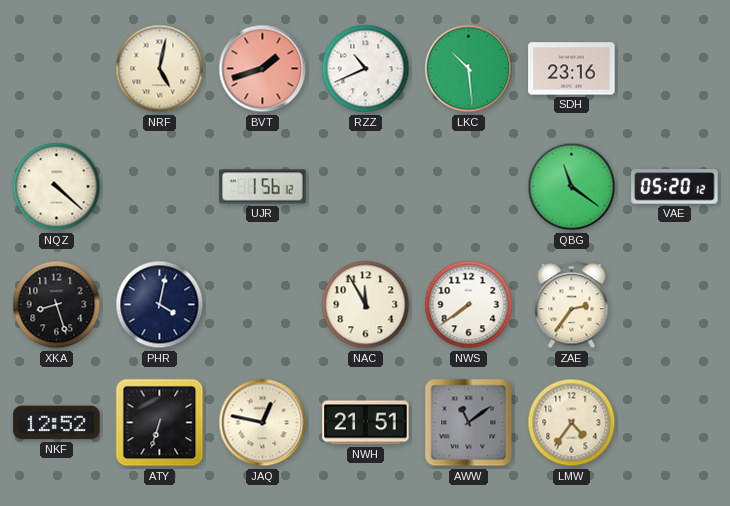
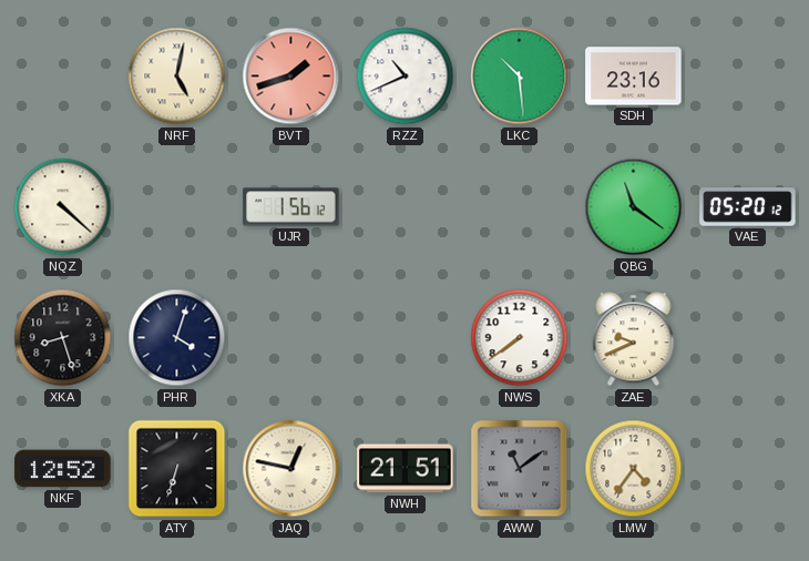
PHR: 4:02 -> 4:03 (177, 338)
NAC: 11:55 -> none (366, 305)
ZAE: 2:36 -> 9:41 (634, 338)
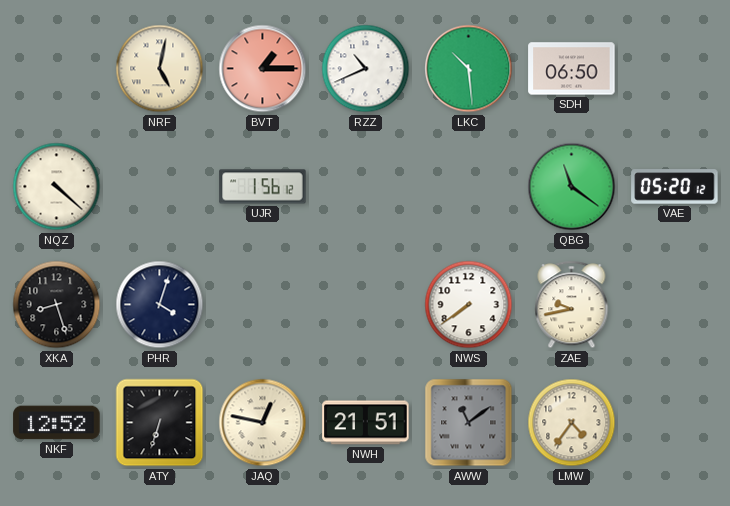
BVT: 1:42 -> 1:15 (263, 69)
SDH: 23:16 -> 06:50 (572, 69)
ZAE: 9:41 -> 9:43 (572, 305)
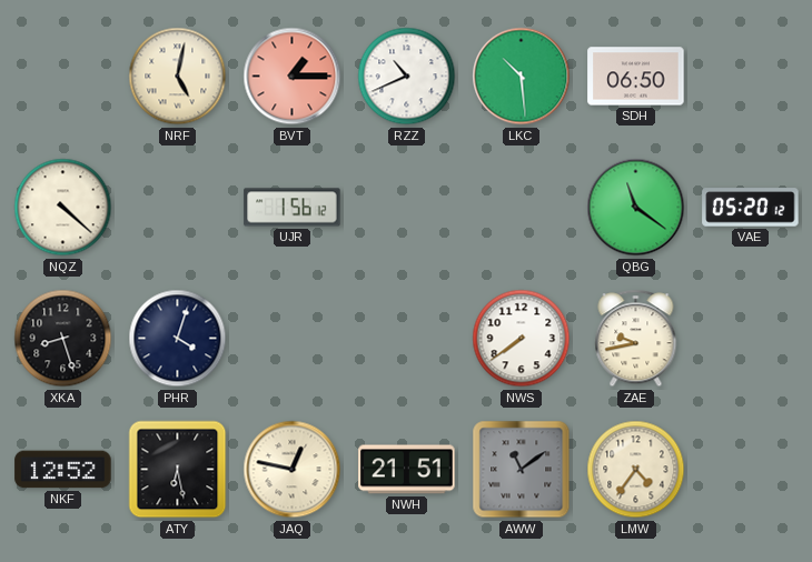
ATY: 6:33 -> 6:28 (178, 470)
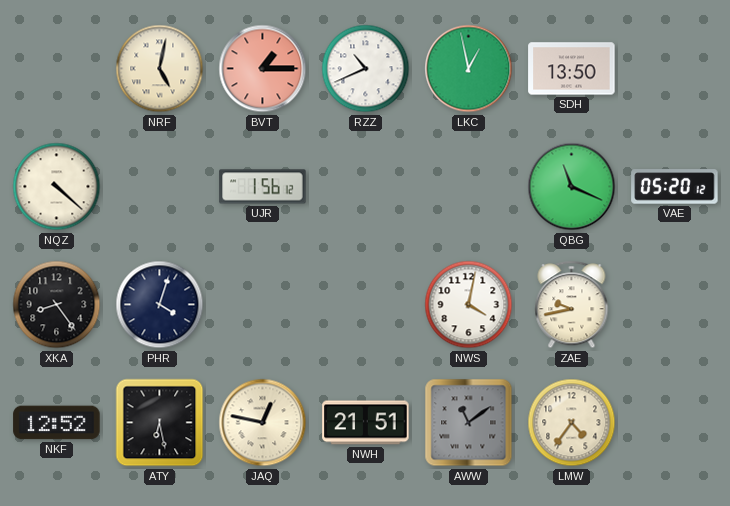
LKC: 10:29 -> 12:58 (469, 69)
SDH: 06:50 -> 13:50 (572, 69)
QBG: 11:21 -> 11:19 (572, 187)
XKA: 8:27 -> 8:24 (57, 305)
NWS: 7:39 -> 4:02 (469, 305)
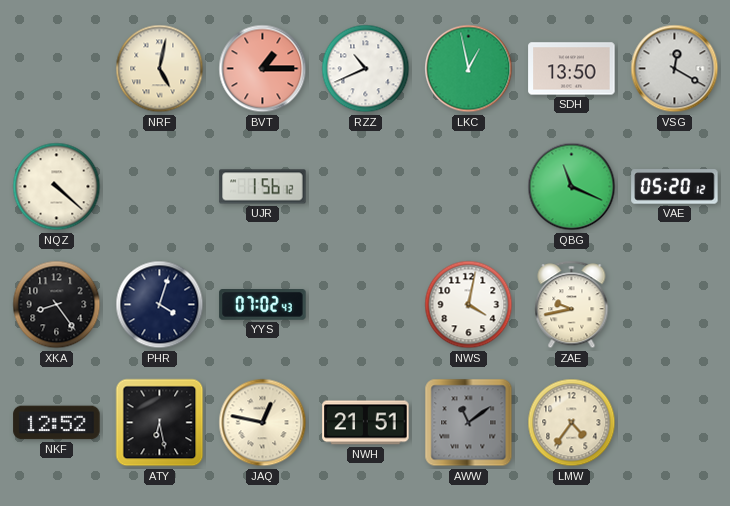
VSG: none -> 12:20 (675, 69)
YYS: none -> 07:02 (263, 305)
